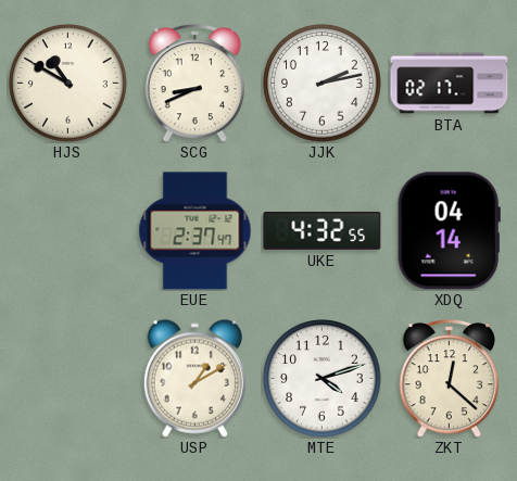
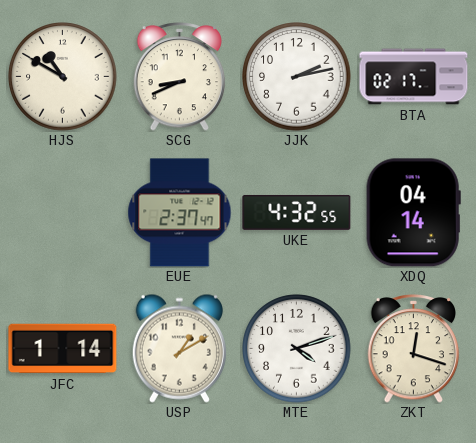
JFC: none -> 1:14 (63, 349)
ZKT: 12:22 -> 12:18 (414, 349)
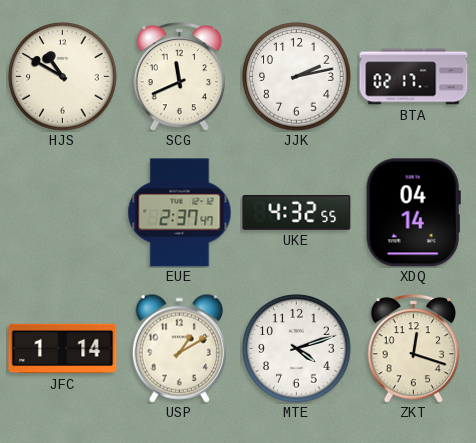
SCG: 8:41 -> 11:41 (180, 77)
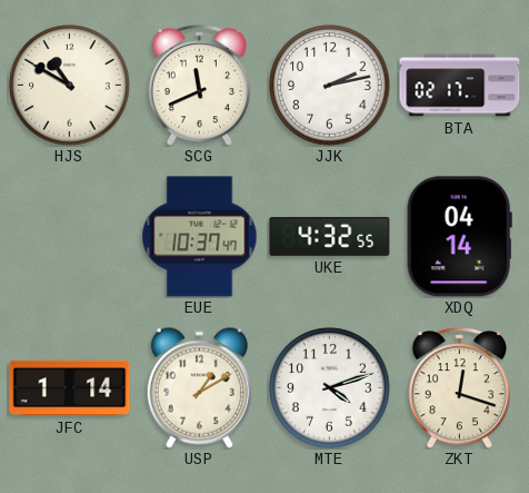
EUE: 2:37 -> 10:37 (200, 237)
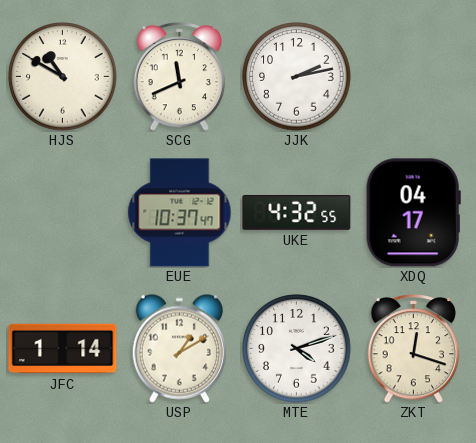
BTA: 02:17 -> none (460, 86)
XDQ: 04:14 -> 04:17 (413, 213)
